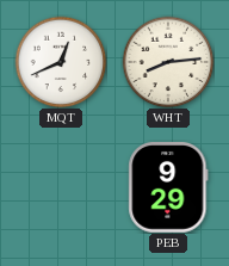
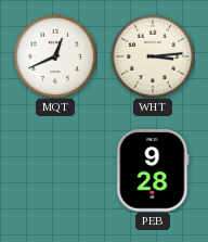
WHT: 8:14 -> 3:14 (153, 56)
PEB: 9:29 -> 9:28 (153, 171)
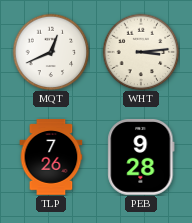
TLP: none -> 7:26 (51, 157)
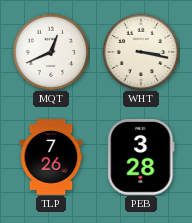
WHT: 3:14 -> 3:17 (141, 52)
PEB: 9:28 -> 3:28 (141, 158)
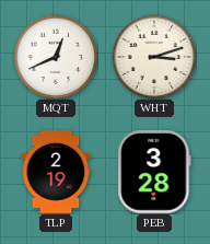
WHT: 3:17 -> 3:12 (154, 57)
TLP: 7:26 -> 2:19 (56, 172)
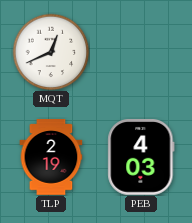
WHT: 3:12 -> none (154, 57)
PEB: 3:28 -> 4:03 (141, 158)
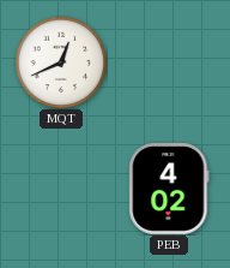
TLP: 2:19 -> none (51, 157)
PEB: 4:03 -> 4:02 (169, 190)
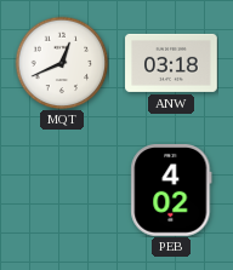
ANW: none -> 03:18 (171, 63)
